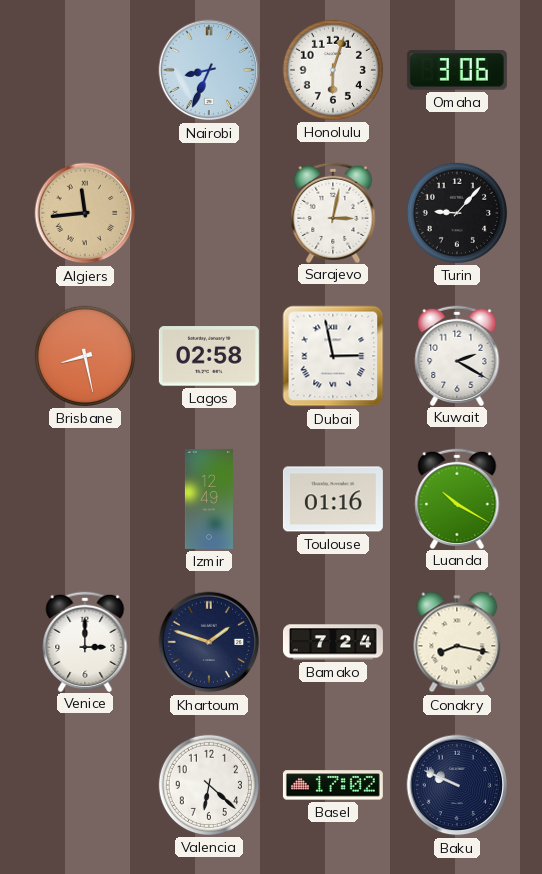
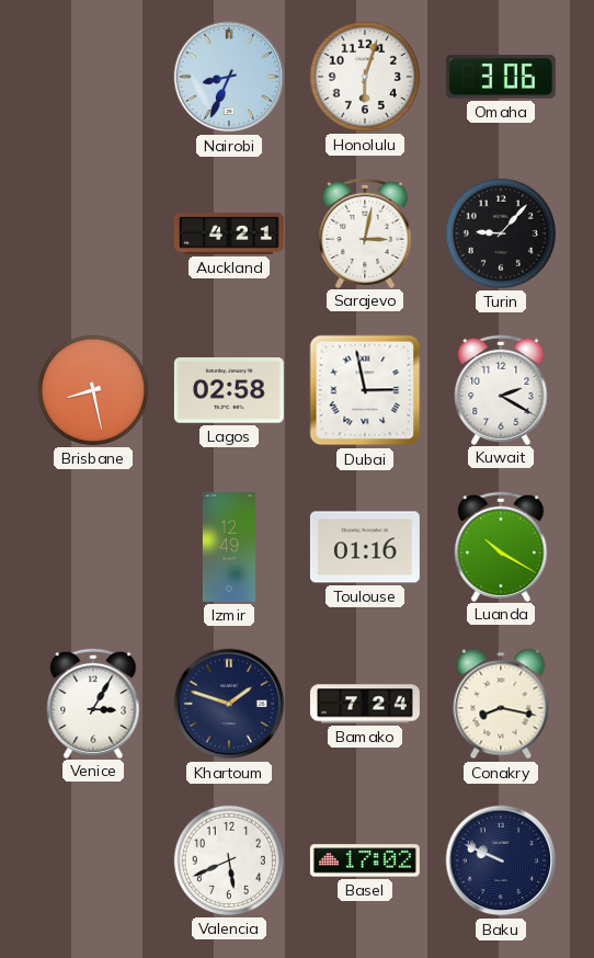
Algiers: 11:44 -> none (85, 213)
Auckland: none -> 4:21 (229, 235)
Venice: 3:00 -> 3:05 (93, 703)
Valencia: 6:22 -> 5:41 (229, 860)
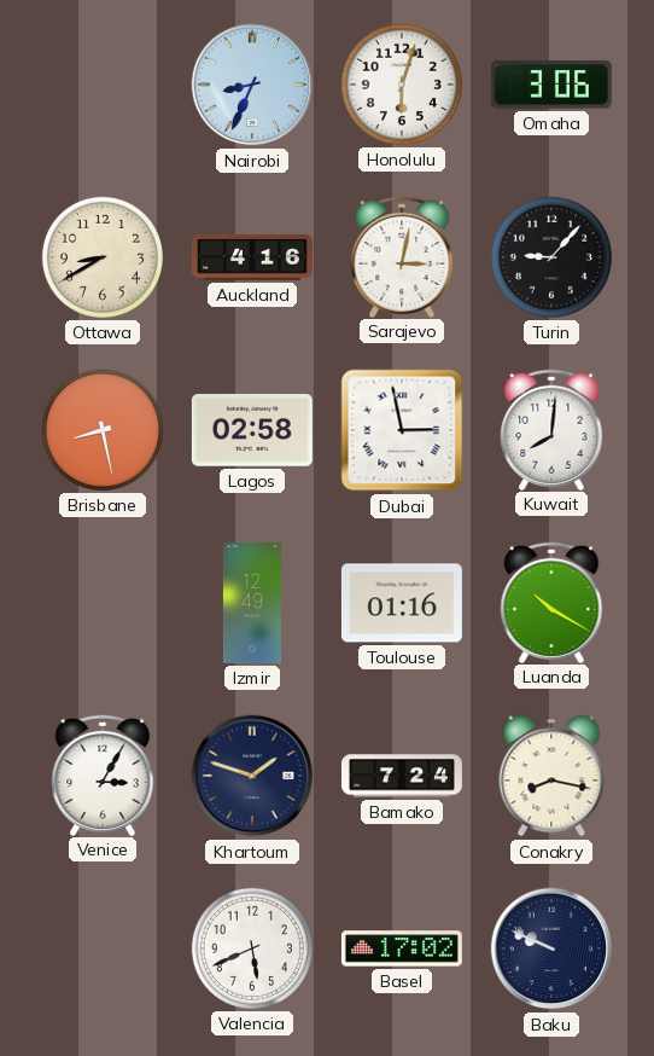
Ottawa: none -> 8:40 (103, 257)
Auckland: 4:21 -> 4:16 (252, 259)
Kuwait: 2:20 -> 8:01 (551, 429)
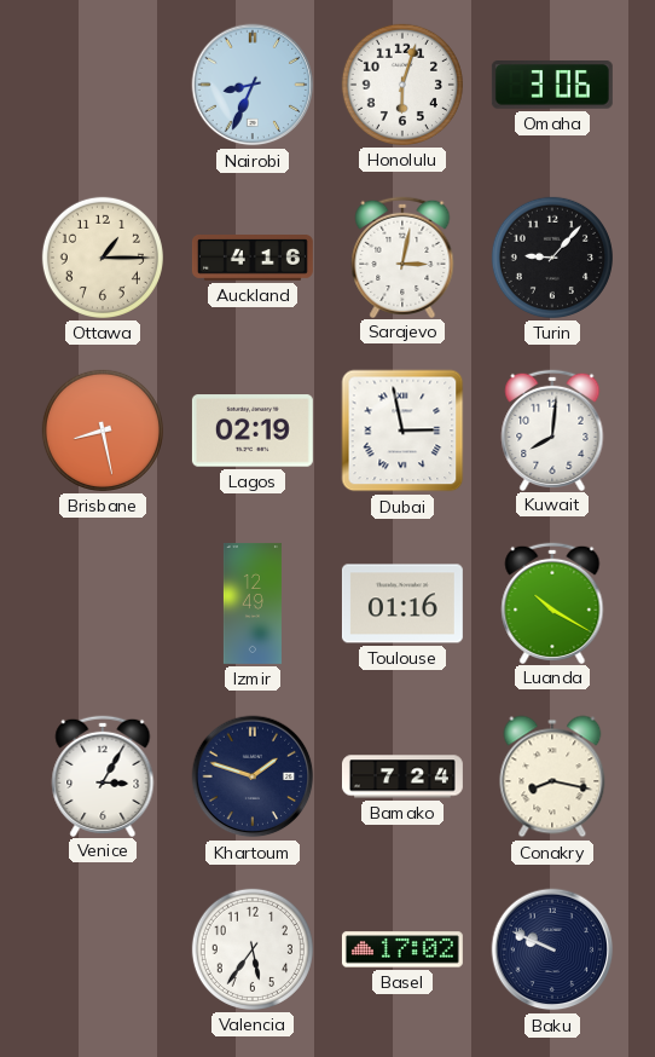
Ottawa: 8:40 -> 1:15 (103, 258)
Lagos: 02:58 -> 02:19 (253, 431)
Valencia: 5:41 -> 5:36 (253, 949)
